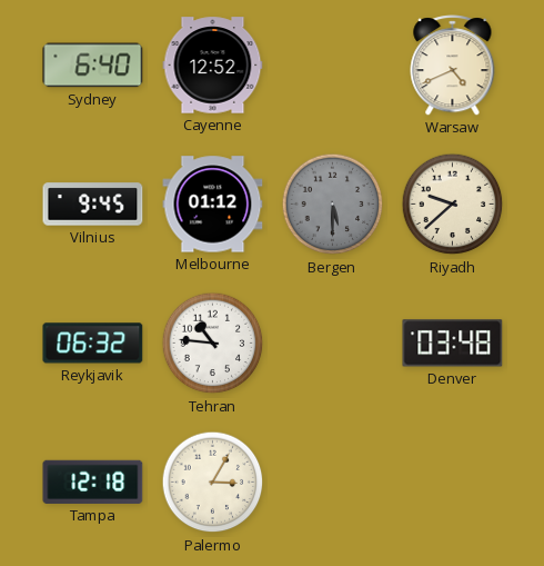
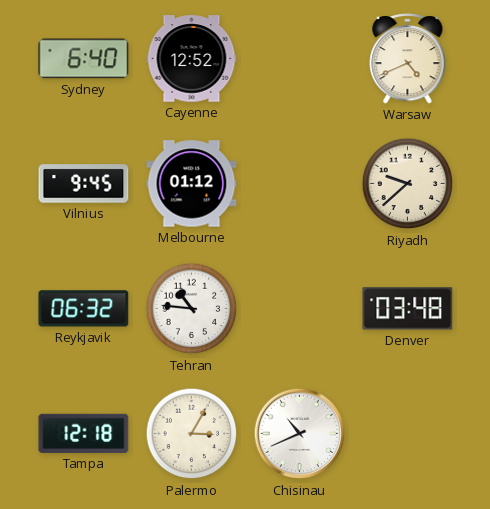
Bergen: 5:30 -> none (333, 205)
Chisinau: none -> 10:41 (300, 434)
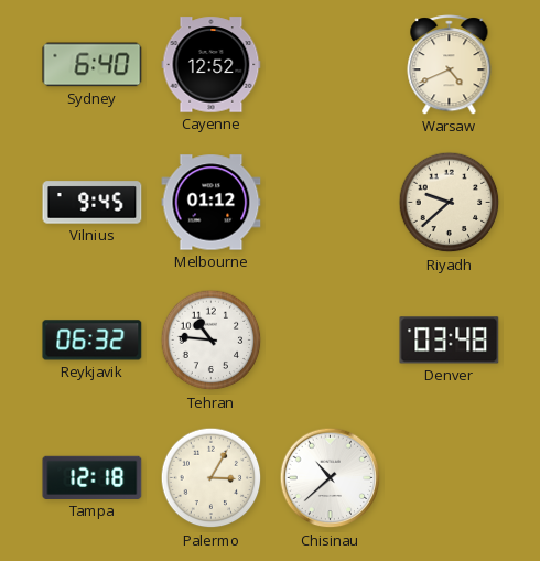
Chisinau: 10:41 -> 10:38 (331, 478)
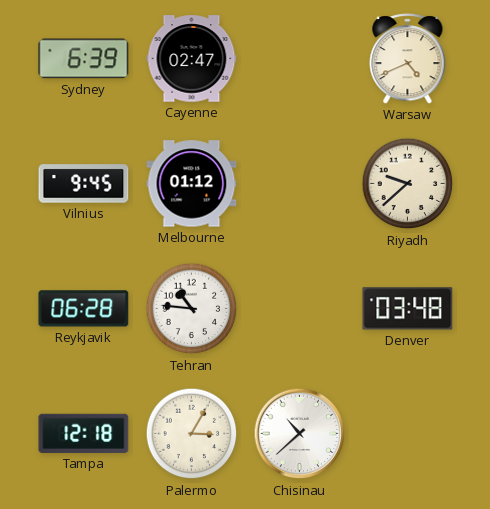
Sydney: 6:40 -> 6:39 (84, 59)
Cayenne: 12:52 -> 02:47 (192, 59)
Reykjavik: 06:32 -> 06:28 (84, 309)
